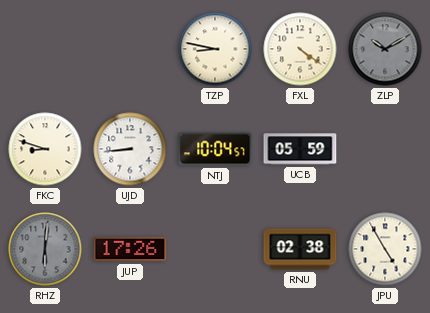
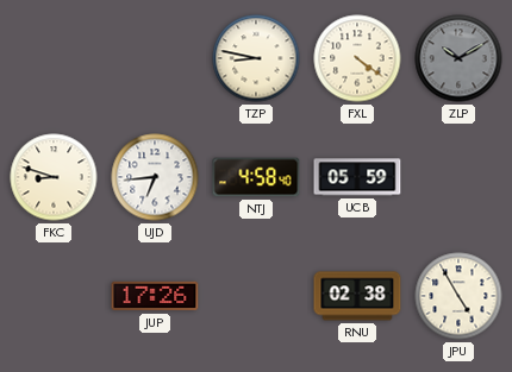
UJD: 8:44 -> 6:44 (155, 177)
NTJ: 10:04 -> 4:58 (256, 177)
RHZ: 6:01 -> none (45, 249)
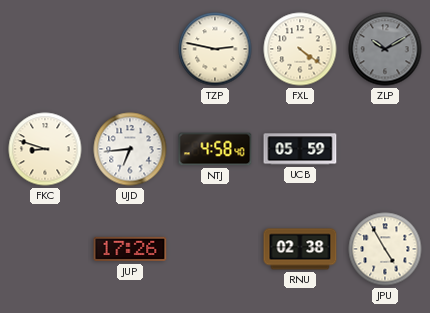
TZP: 8:47 -> 2:47 (215, 49)
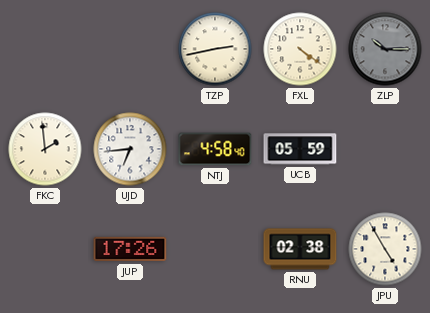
TZP: 2:47 -> 2:43 (215, 49)
ZLP: 10:10 -> 10:15 (385, 49)
FKC: 8:48 -> 1:59 (45, 149)
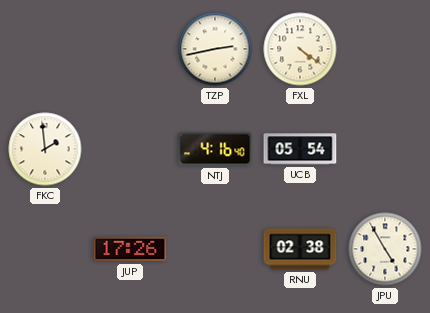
ZLP: 10:15 -> none (385, 49)
UJD: 6:44 -> none (130, 149)
NTJ: 4:58 -> 4:16 (215, 149)
UCB: 05:59 -> 05:54 (300, 149)
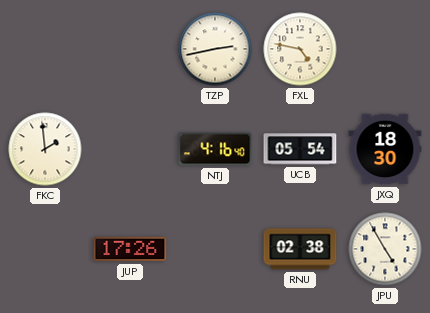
FXL: 4:21 -> 4:47 (300, 49)
JXQ: none -> 18:30 (385, 149)
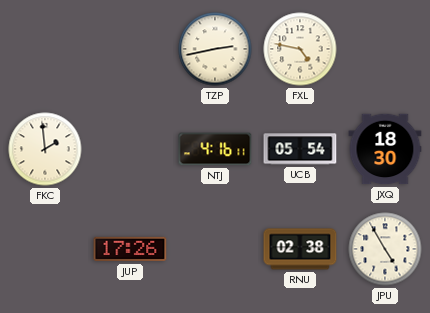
NTJ: 4:16:40 -> 4:16:11 (215, 149)
